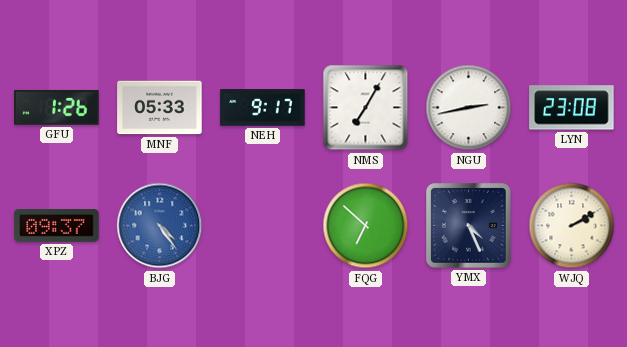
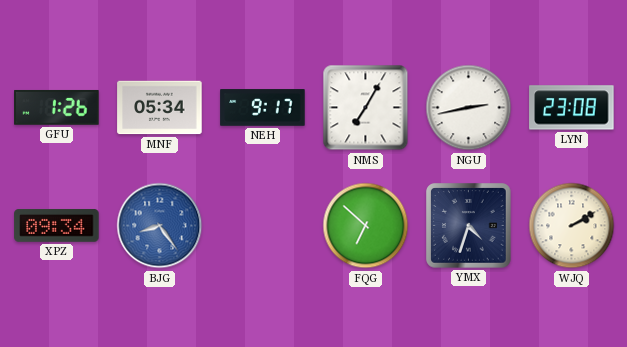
MNF: 05:33 -> 05:34 (160, 108)
XPZ: 09:37 -> 09:34 (57, 226)
BJG: 4:24 -> 8:24 (160, 226)
YMX: 4:26 -> 4:33 (469, 226)
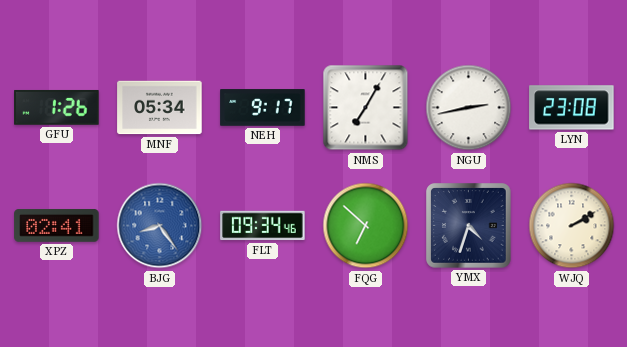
XPZ: 09:34 -> 02:41 (57, 226)
FLT: none -> 09:34 (263, 226)
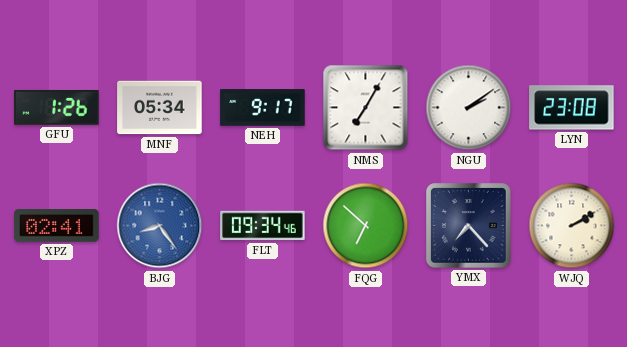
NGU: 2:43 -> 2:09 (469, 108)
YMX: 4:33 -> 7:23 (469, 226)
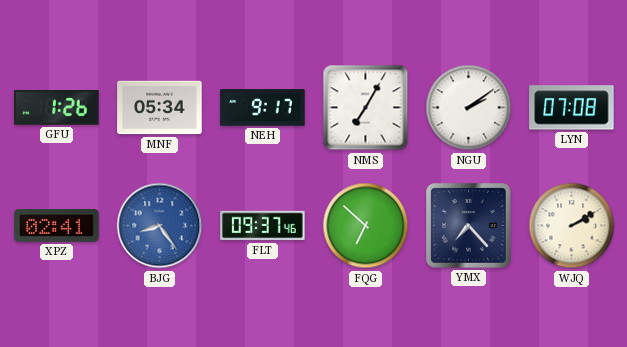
LYN: 23:08 -> 07:08 (572, 108)
FLT: 09:34 -> 09:37 (263, 226)
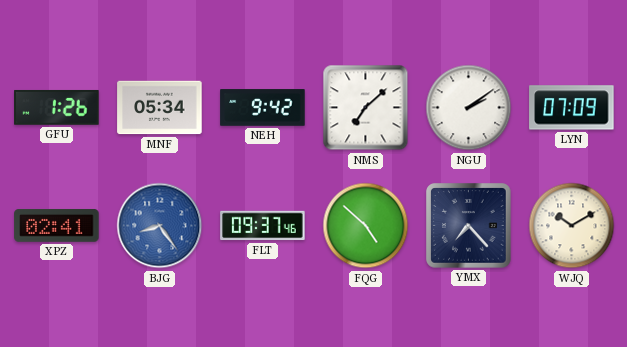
NEH: 9:17 -> 9:42 (263, 108)
NMS: 7:05 -> 7:08 (366, 108)
LYN: 07:08 -> 07:09 (572, 108)
FQG: 6:52 -> 4:52 (366, 226)
WJQ: 2:10 -> 10:10 (572, 226)
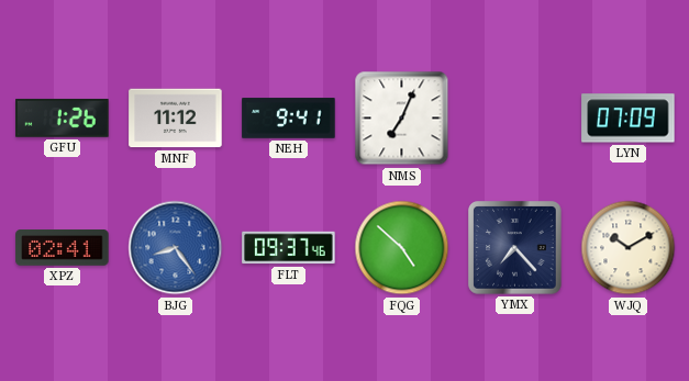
MNF: 05:34 -> 11:12 (176, 119)
NEH: 9:42 -> 9:41 (289, 119)
NMS: 7:08 -> 7:04 (402, 119)
NGU: 2:09 -> none (469, 108)
